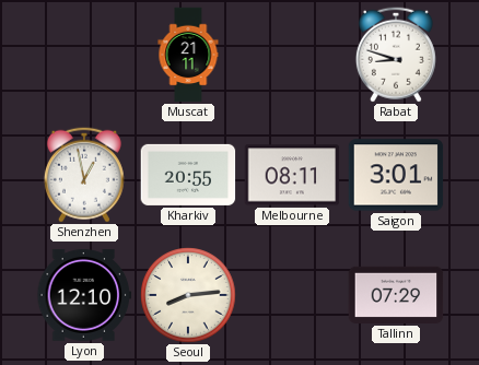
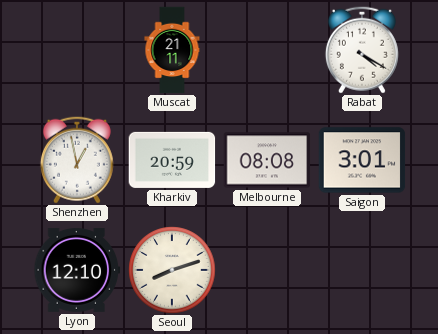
Rabat: 8:48 -> 4:20 (362, 50)
Kharkiv: 20:55 -> 20:59 (172, 160)
Melbourne: 08:11 -> 08:08 (267, 160)
Seoul: 8:14 -> 8:12 (172, 270)
Tallinn: 07:29 -> none (396, 295)
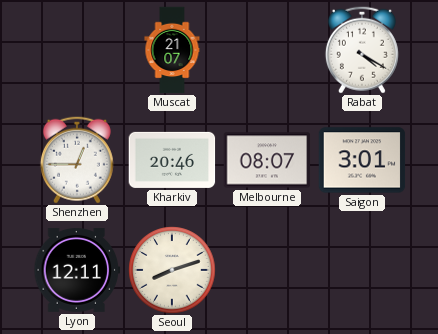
Muscat: 21:11 -> 21:07 (172, 50)
Shenzhen: 12:58 -> 12:45 (77, 160)
Kharkiv: 20:59 -> 20:46 (172, 160)
Melbourne: 08:08 -> 08:07 (267, 160)
Lyon: 12:10 -> 12:11 (77, 270)
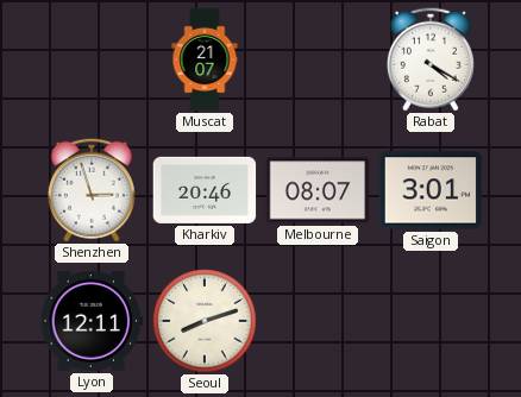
Shenzhen: 12:45 -> 2:57 (92, 190)
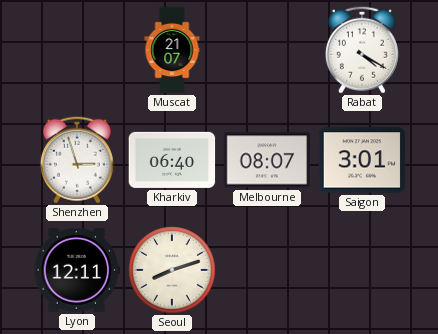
Kharkiv: 20:46 -> 06:40 (172, 160)
